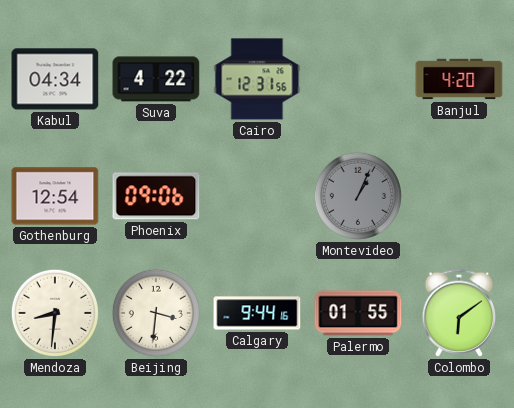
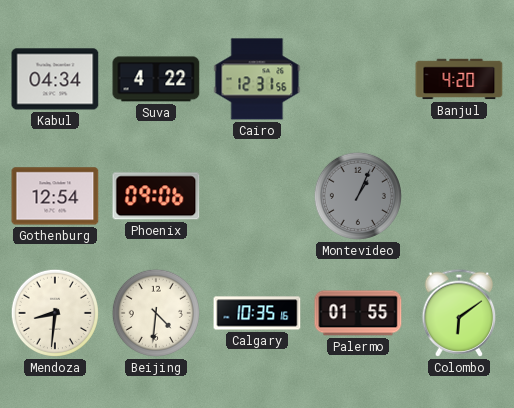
Beijing: 3:31 -> 4:31 (156, 313)
Calgary: 9:44 -> 10:35 (257, 313)
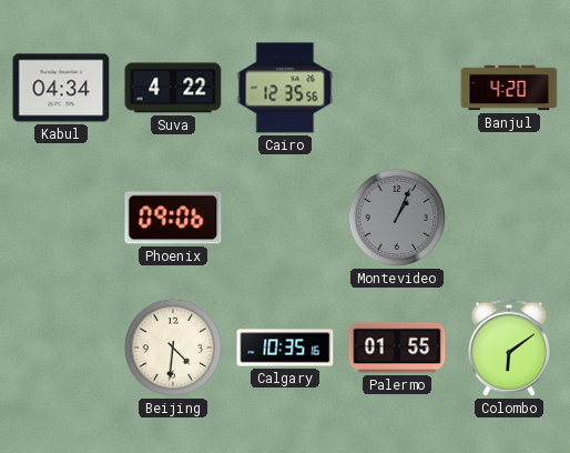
Cairo: 12:31 -> 12:35 (285, 88)
Gothenburg: 12:54 -> none (55, 196)
Mendoza: 8:31 -> none (55, 313)
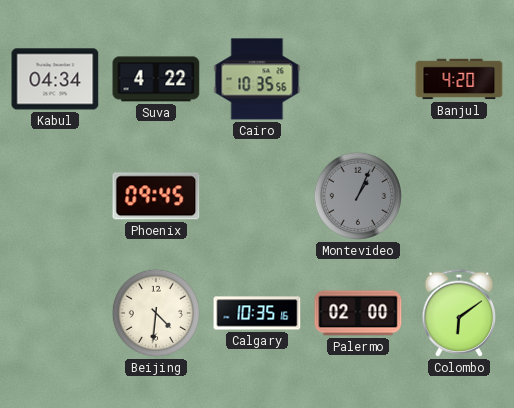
Cairo: 12:35 -> 10:35 (257, 79)
Phoenix: 09:06 -> 09:45 (156, 196)
Palermo: 01:55 -> 02:00 (358, 313)
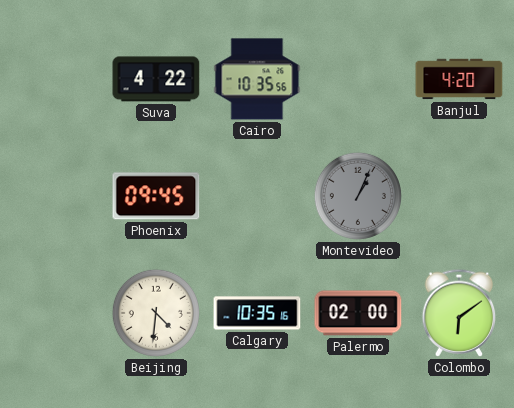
Kabul: 04:34 -> none (55, 79)
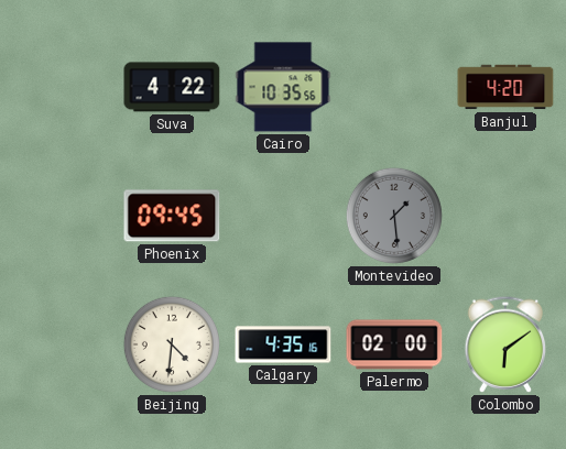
Montevideo: 1:04 -> 1:29 (394, 216)
Calgary: 10:35 -> 4:35 (283, 344)
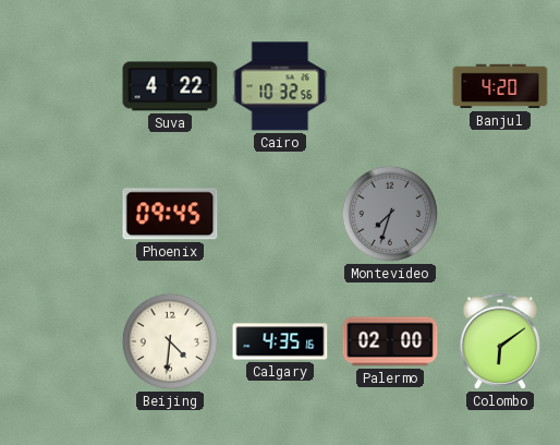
Cairo: 10:35 -> 10:32 (280, 86)
Montevideo: 1:29 -> 7:33 (390, 214)
